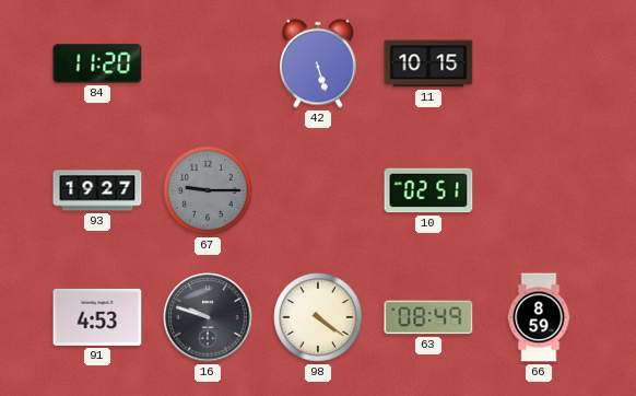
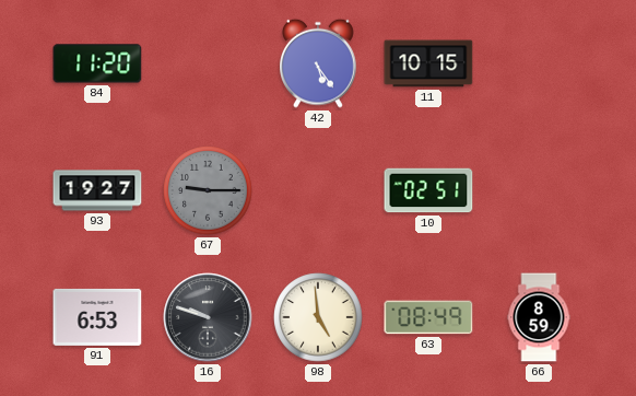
42: 5:27 -> 5:24 (319, 63)
91: 4:53 -> 6:53 (97, 317)
98: 4:21 -> 4:59 (318, 317)
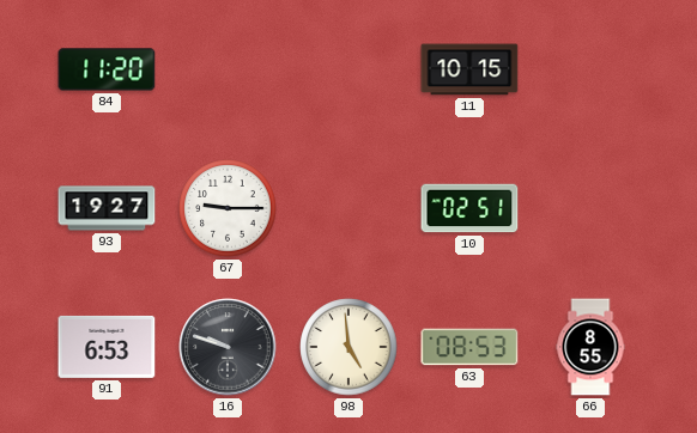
42: 5:24 -> none (319, 63)
67 dial: grey -> white (228, 208)
63: 08:49 -> 08:53 (469, 347)
66: 8:59 -> 8:55 (590, 347)
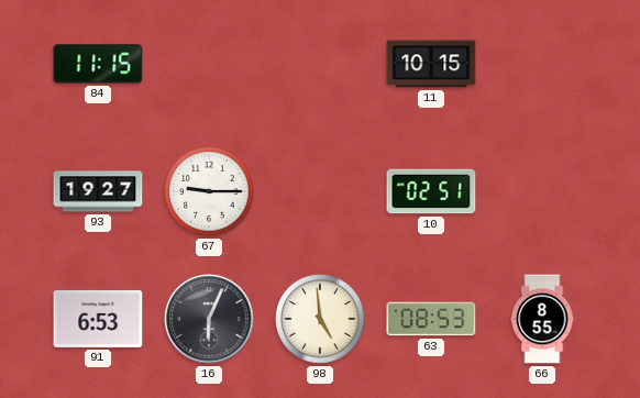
84: 11:20 -> 11:15 (98, 64)
16: 9:48 -> 6:04 (209, 319)
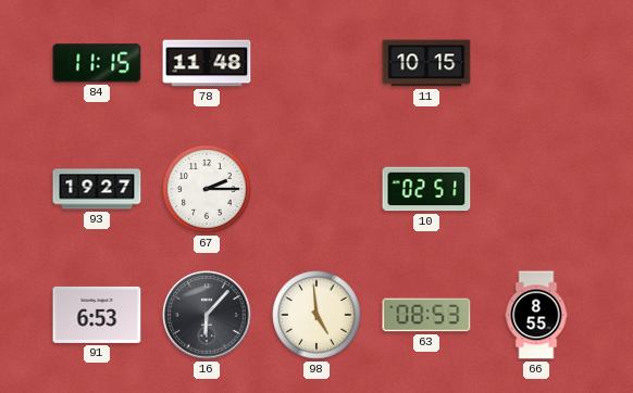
78: none -> 11:48 (207, 63)
67: 9:15 -> 2:15 (207, 189)
16: 6:04 -> 6:07 (207, 315)
